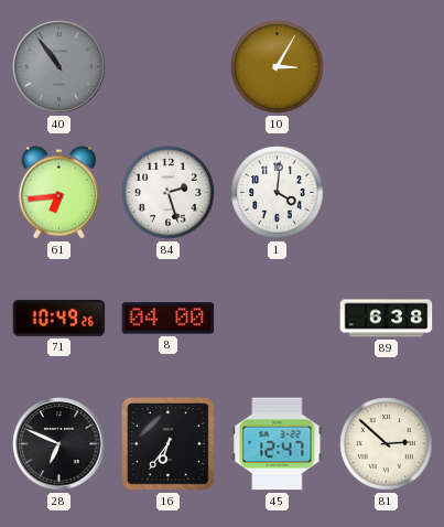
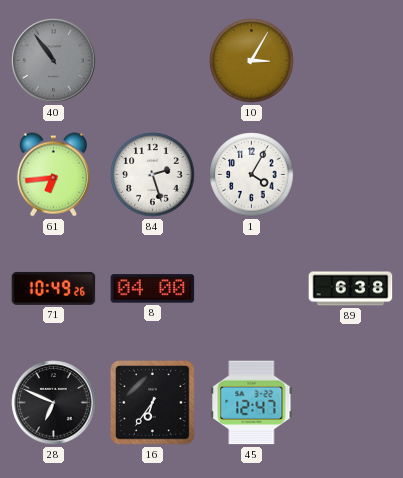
1: 4:01 -> 4:05 (252, 175)
81: 2:52 -> none (387, 444)
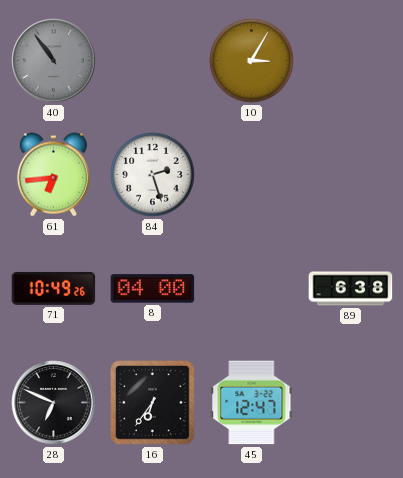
1: 4:05 -> none (252, 175)
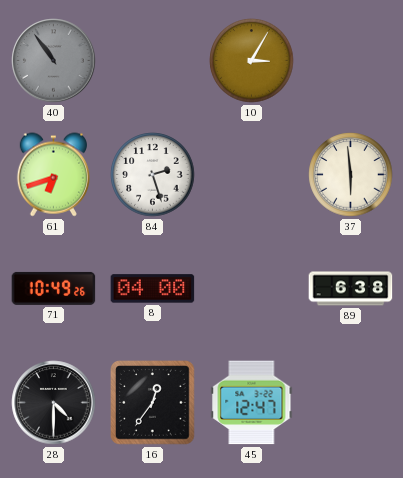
61: 6:44 -> 6:42 (53, 175)
37: none -> 5:59 (351, 175)
28: 6:49 -> 4:30 (54, 403)
16: 6:36 -> 12:36 (153, 403)
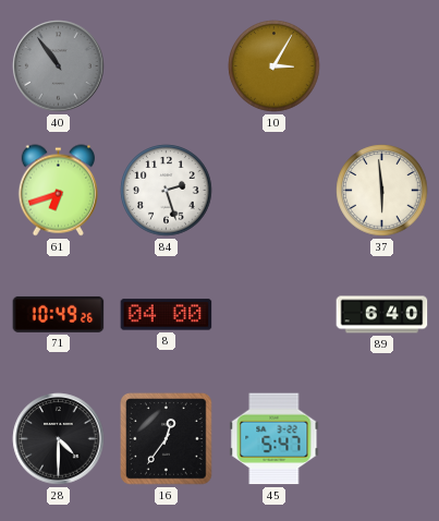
89: 6:38 -> 6:40 (382, 315)
45: 12:47 -> 5:47 (275, 439)
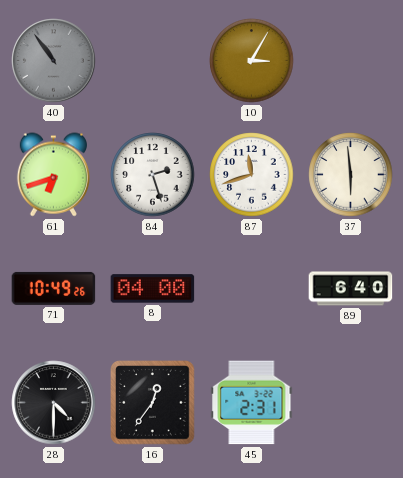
87: none -> 11:42 (252, 175)
45: 5:47 -> 2:31 (252, 403)
